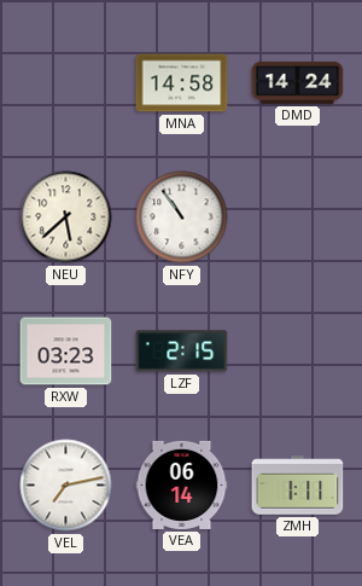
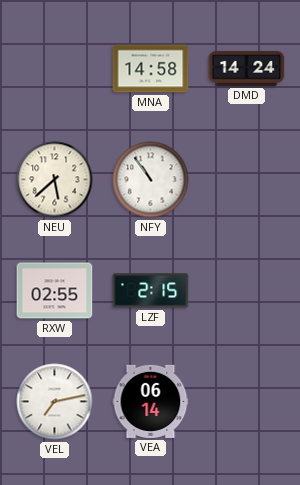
RXW: 03:23 -> 02:55 (55, 291)
ZMH: 1:11 -> none (298, 486)
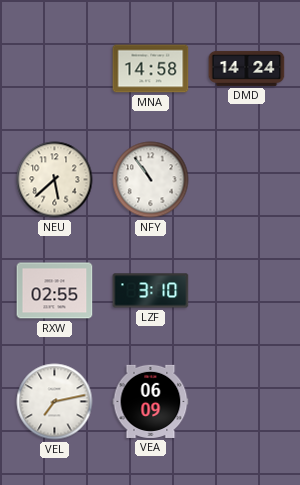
LZF: 2:15 -> 3:10 (151, 291)
VEA: 06:14 -> 06:09 (151, 401)
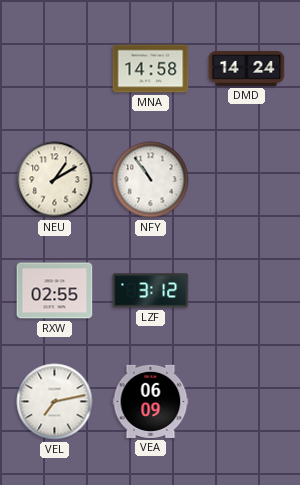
NEU: 5:38 -> 1:10 (55, 180)
LZF: 3:10 -> 3:12 (151, 291)
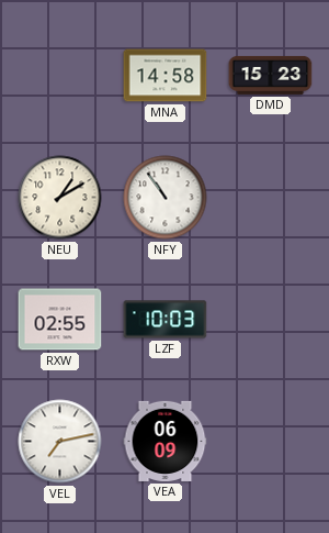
DMD: 14:24 -> 15:23 (271, 75)
LZF: 3:12 -> 10:03 (166, 320)
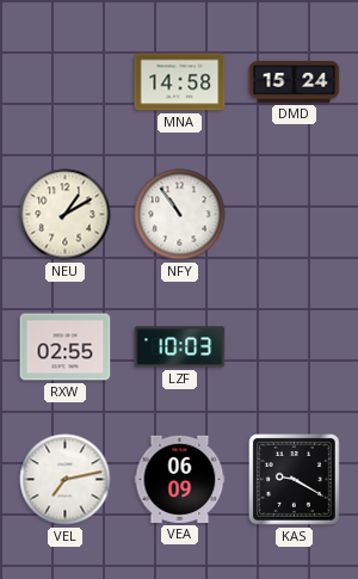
DMD: 15:23 -> 15:24 (295, 81)
KAS: none -> 9:20 (294, 479)
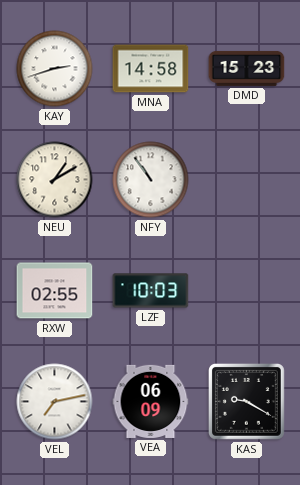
KAY: none -> 2:42 (55, 69)
DMD: 15:24 -> 15:23 (247, 68)
